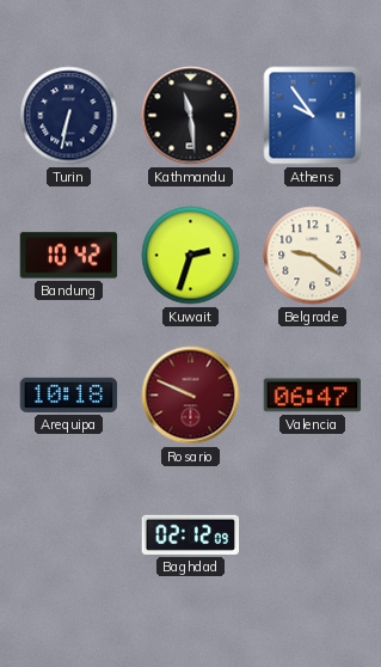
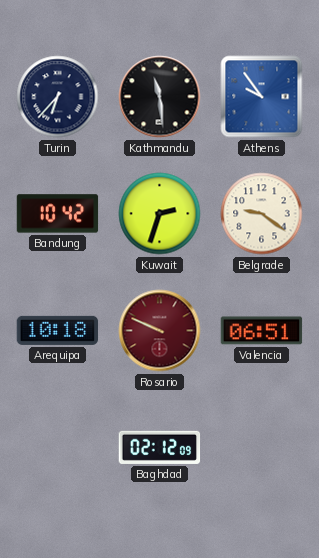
Turin: 6:32 -> 6:37 (58, 97)
Valencia: 06:47 -> 06:51 (262, 331)
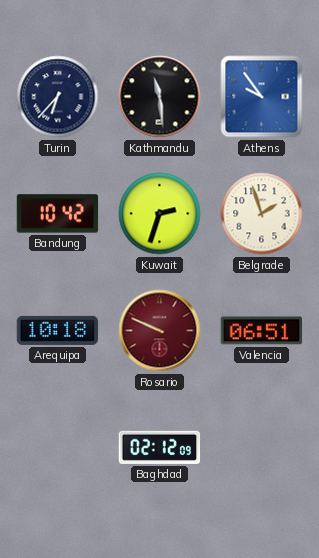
Belgrade: 9:21 -> 1:57 (262, 214)
